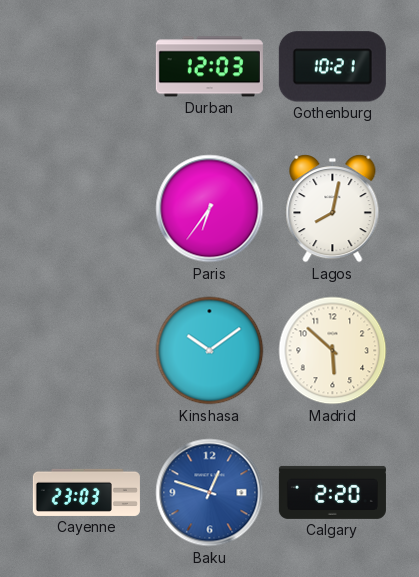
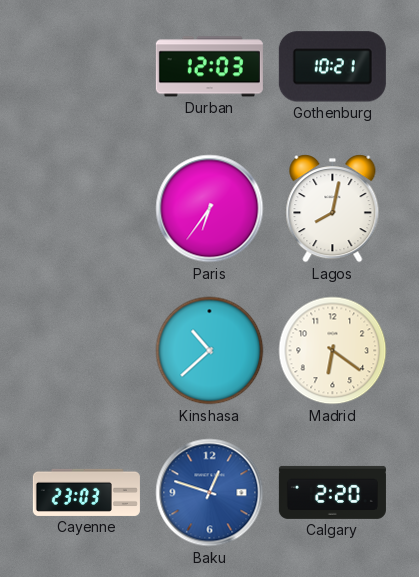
Kinshasa: 10:09 -> 10:38 (210, 351)
Madrid: 5:52 -> 6:21 (333, 351)
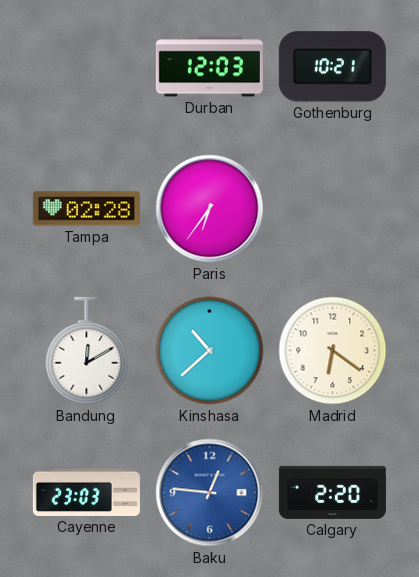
Tampa: none -> 02:28 (86, 209)
Lagos: 8:02 -> none (333, 209)
Bandung: none -> 12:10 (87, 351)
Baku: 12:48 -> 12:46 (210, 493)
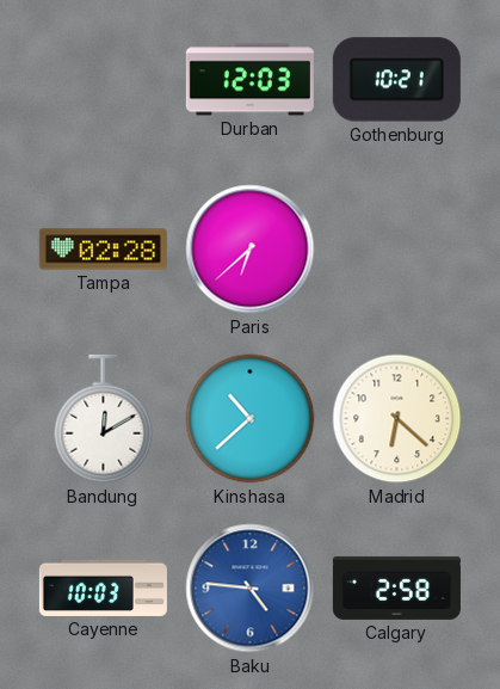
Paris: 6:36 -> 6:38 (251, 250)
Madrid: 6:21 -> 6:22 (397, 419)
Cayenne: 23:03 -> 10:03 (103, 588)
Baku: 12:46 -> 4:46 (251, 589)
Calgary: 2:20 -> 2:58 (396, 588)
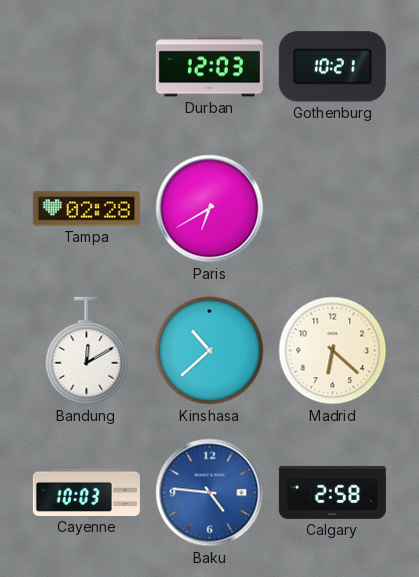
Paris: 6:38 -> 6:40 (210, 209)
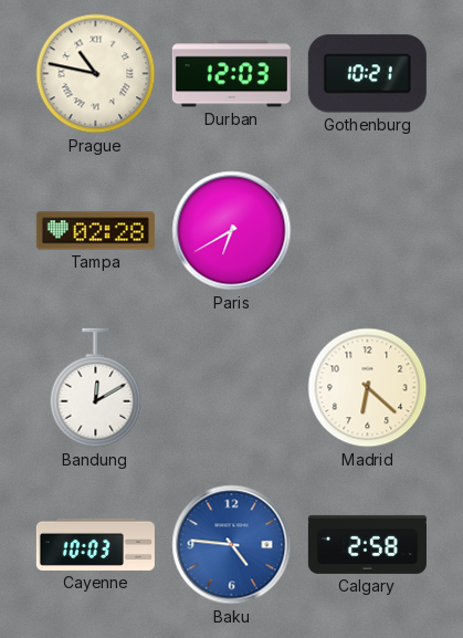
Prague: none -> 10:47 (96, 74)
Kinshasa: 10:38 -> none (210, 351)
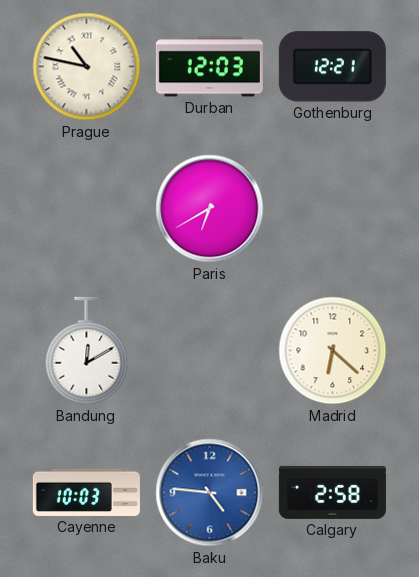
Gothenburg: 10:21 -> 12:21 (332, 67)
Tampa: 02:28 -> none (95, 231)
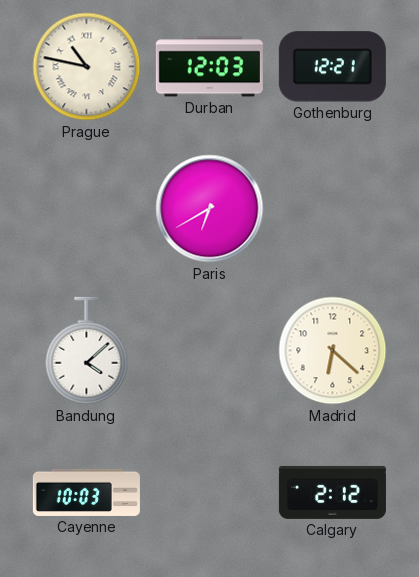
Bandung: 12:10 -> 4:08 (87, 351)
Baku: 4:46 -> none (210, 493)
Calgary: 2:58 -> 2:12 (332, 492)
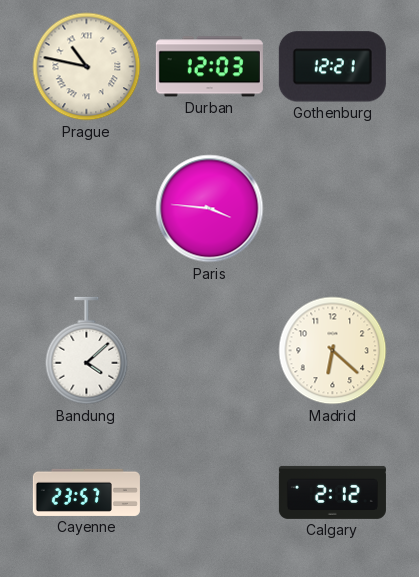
Paris: 6:40 -> 3:46 (210, 209)
Cayenne: 10:03 -> 23:57 (86, 492)
